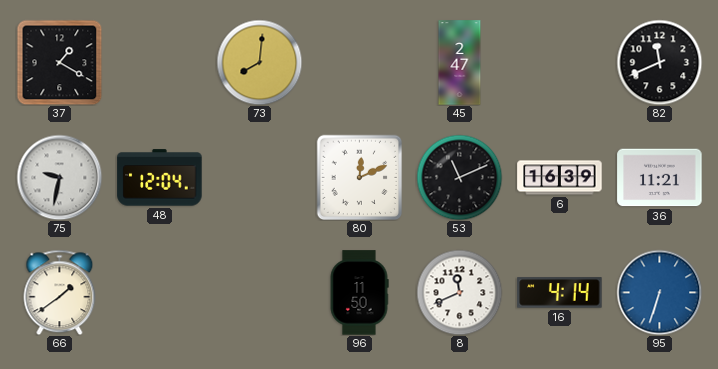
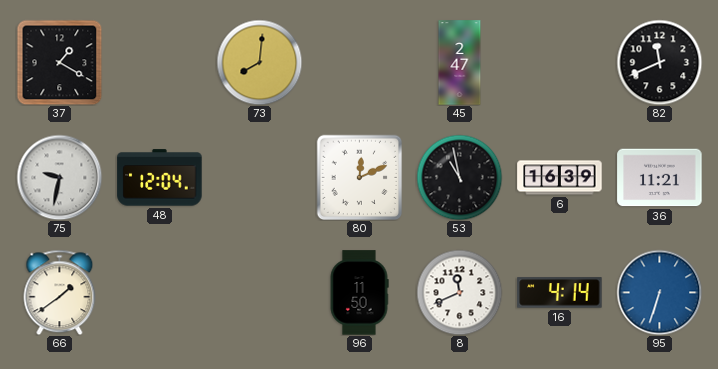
53: 11:11 -> 10:58 (459, 177)
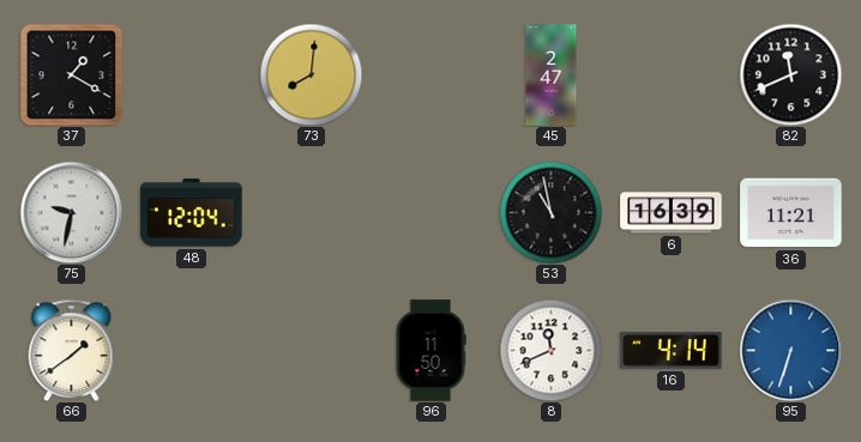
80: 12:11 -> none (359, 177)
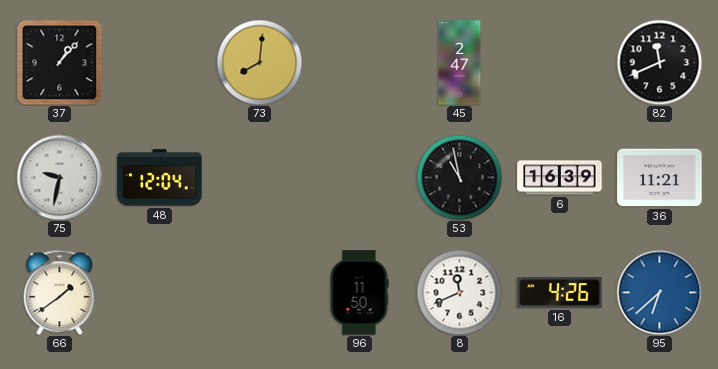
37: 1:20 -> 1:07 (59, 62)
16: 4:14 -> 4:26 (560, 293)
95: 6:33 -> 6:38 (659, 292)
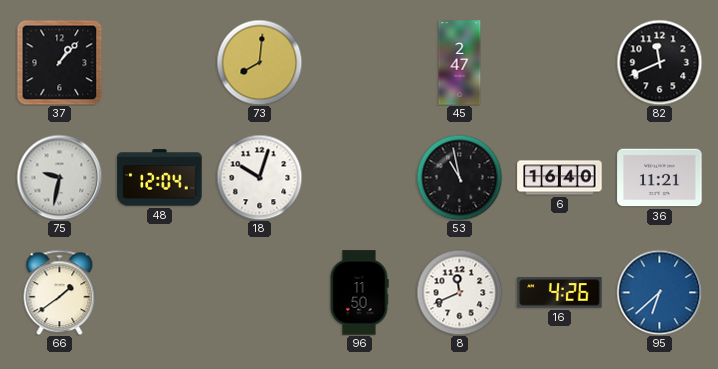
18: none -> 10:03 (259, 177)
6: 16:39 -> 16:40 (560, 178)
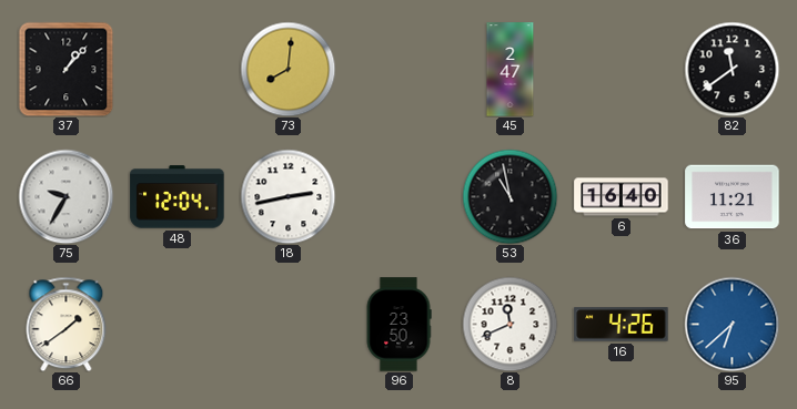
82: 11:41 -> 11:39 (732, 69)
75: 9:32 -> 9:35 (65, 196)
18: 10:03 -> 2:43 (287, 196)
96: 11:50 -> 23:50 (398, 325)
